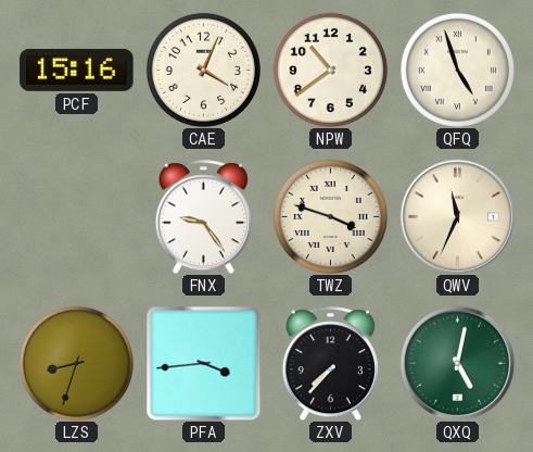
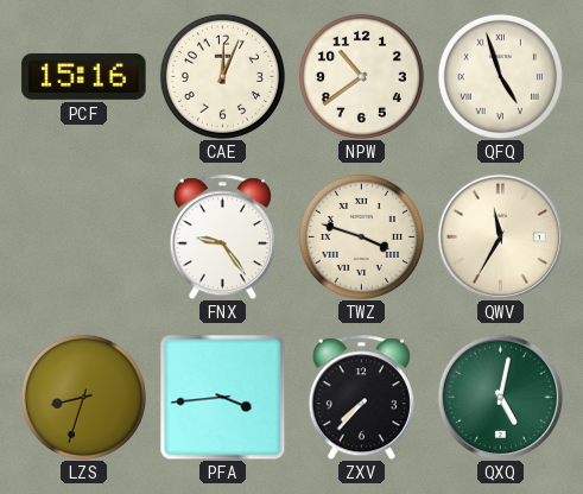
CAE: 4:04 -> 12:04 (222, 76)
QWV: 11:34 -> 11:35 (500, 236)
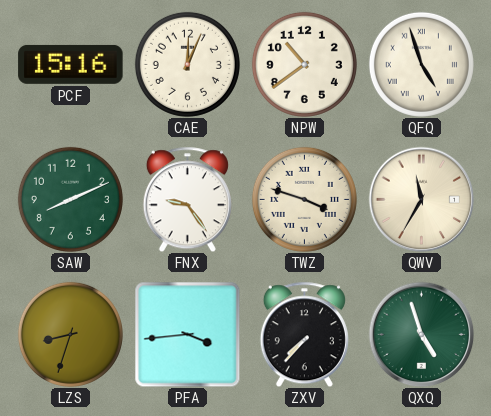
SAW: none -> 8:11 (70, 199)
QXQ: 5:02 -> 4:57 (421, 334)
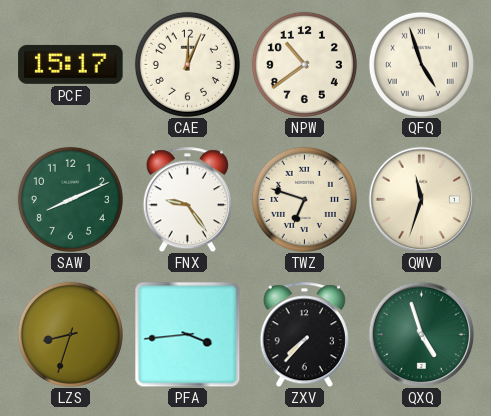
PCF: 15:16 -> 15:17 (71, 64)
TWZ: 3:48 -> 6:48 (304, 199)
QWV: 11:35 -> 11:33 (421, 199)
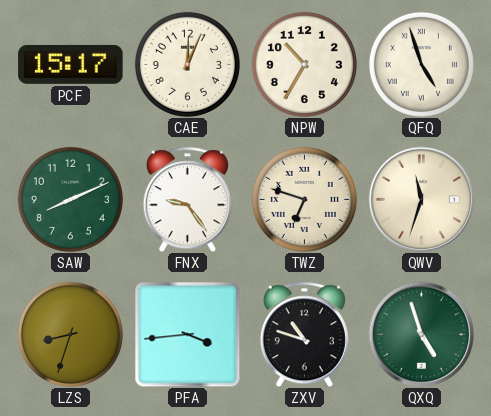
NPW: 10:39 -> 10:35 (304, 64)
ZXV: 7:37 -> 10:48 (304, 334)
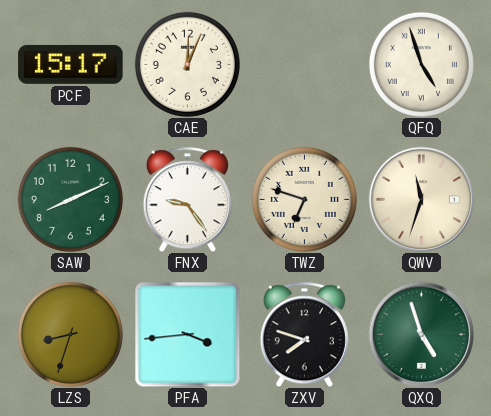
NPW: 10:35 -> none (304, 64)
ZXV: 10:48 -> 7:48 (304, 334)
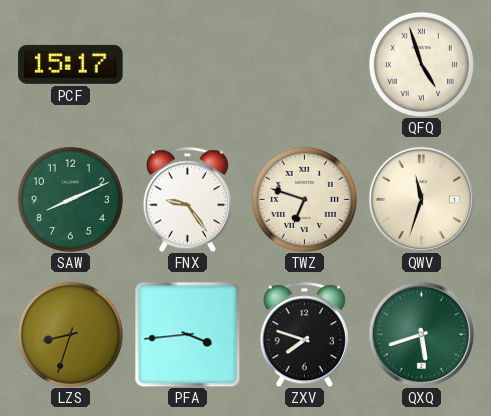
CAE: 12:04 -> none (187, 64)
QXQ: 4:57 -> 5:42 (421, 334)
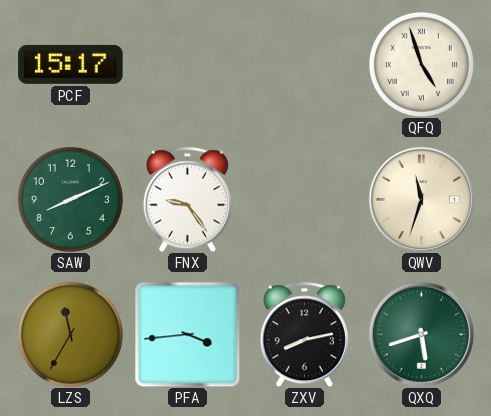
TWZ: 6:48 -> none (304, 199)
LZS: 8:33 -> 11:35 (70, 334)
ZXV: 7:48 -> 8:13 (304, 334)
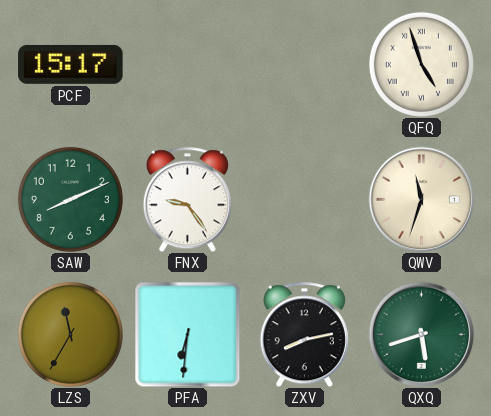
PFA: 3:44 -> 6:31 (187, 334)
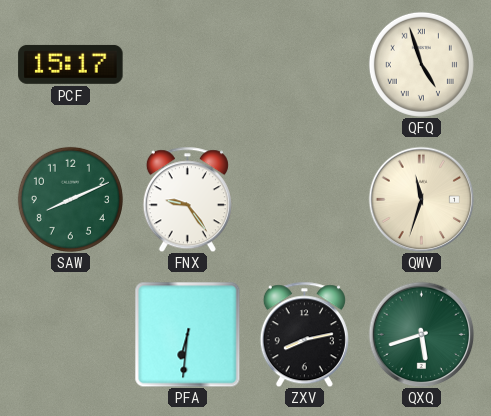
LZS: 11:35 -> none (70, 334)
